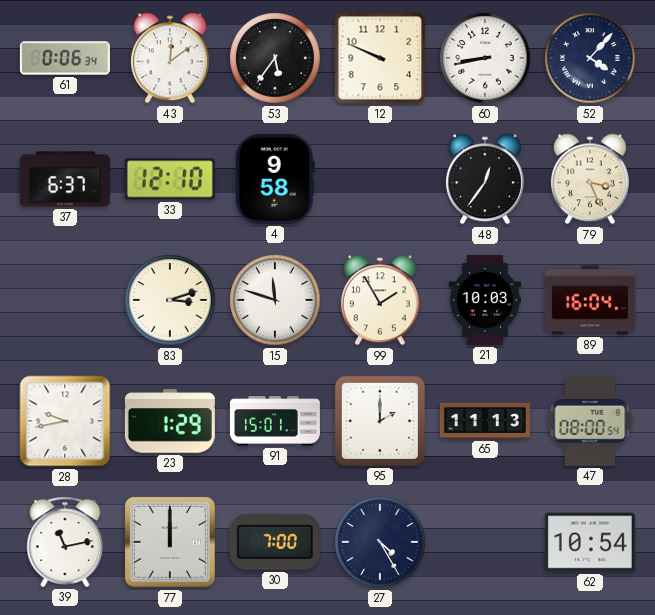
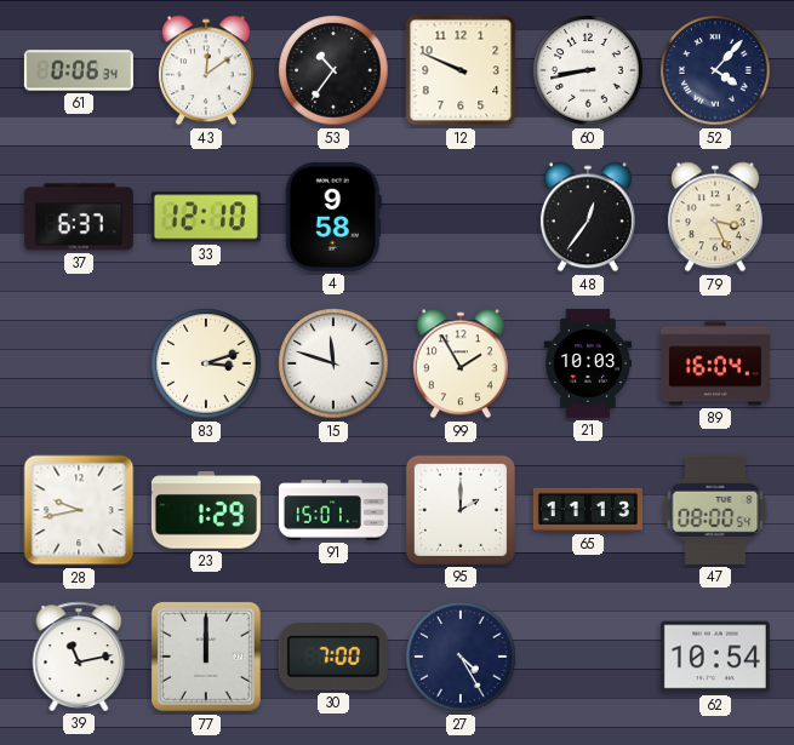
53: 5:36 -> 10:36 (333, 70)
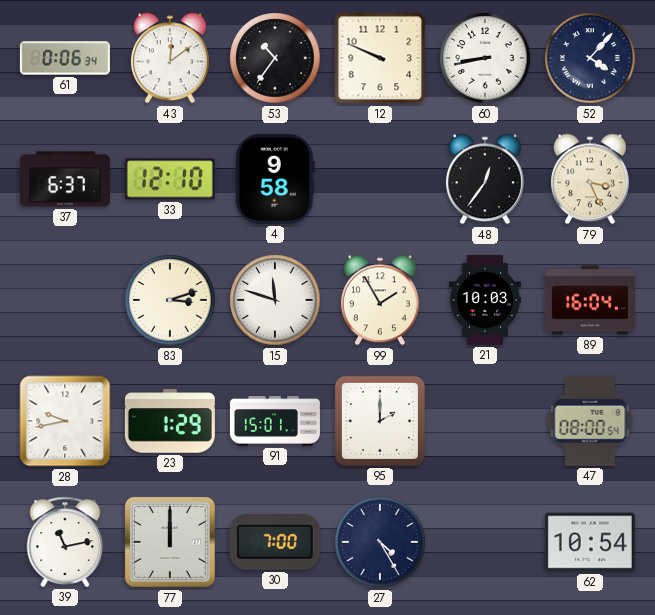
65: 11:13 -> none (588, 510)
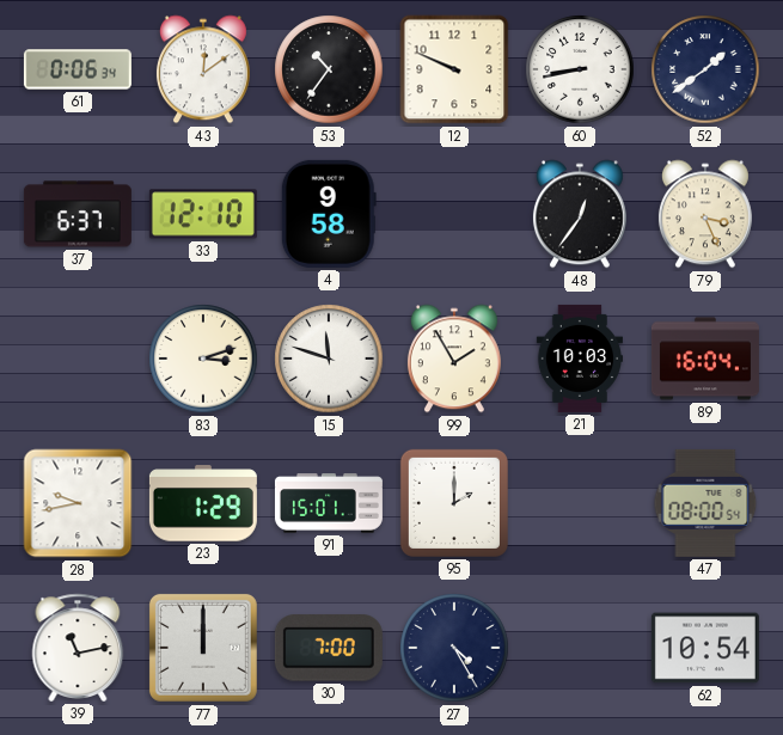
52: 4:07 -> 1:39 (705, 69)
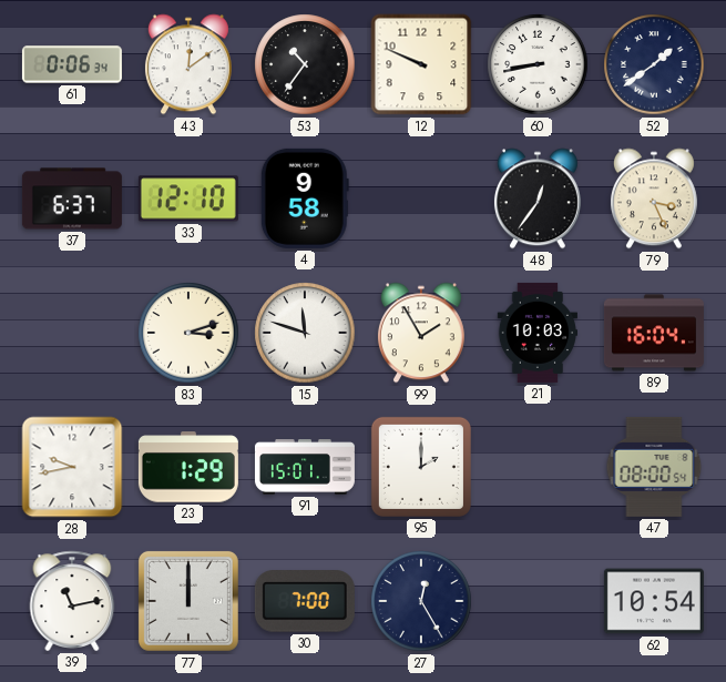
27: 4:25 -> 12:25 (421, 601)
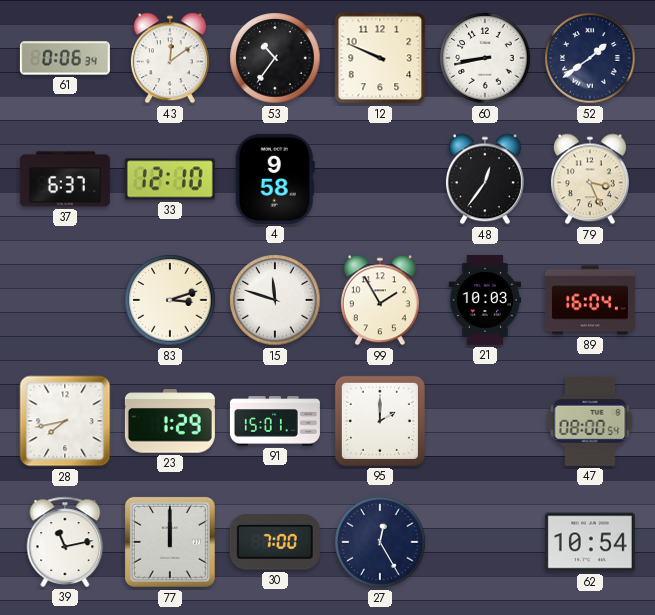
28: 9:43 -> 7:43 (65, 421)
